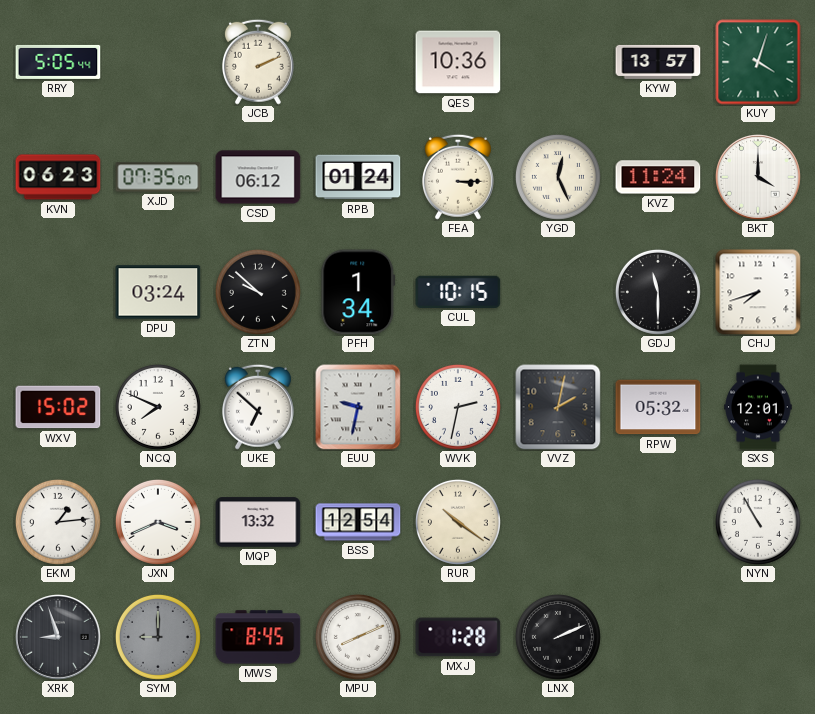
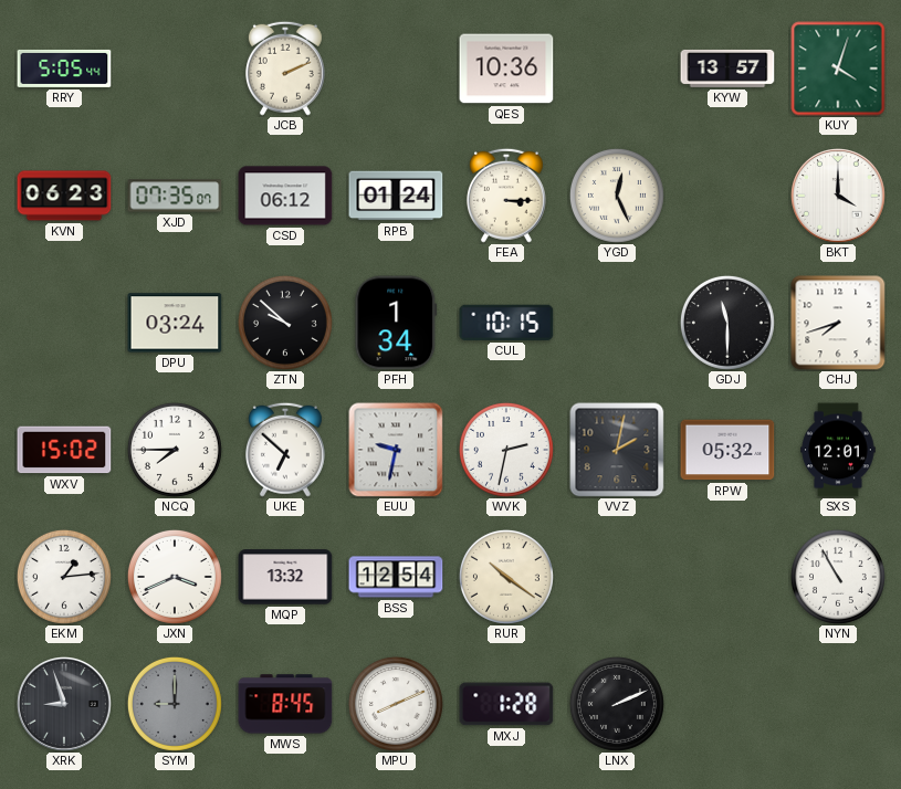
KVZ: 11:24 -> none (658, 177)
NCQ: 7:49 -> 7:45 (175, 450)
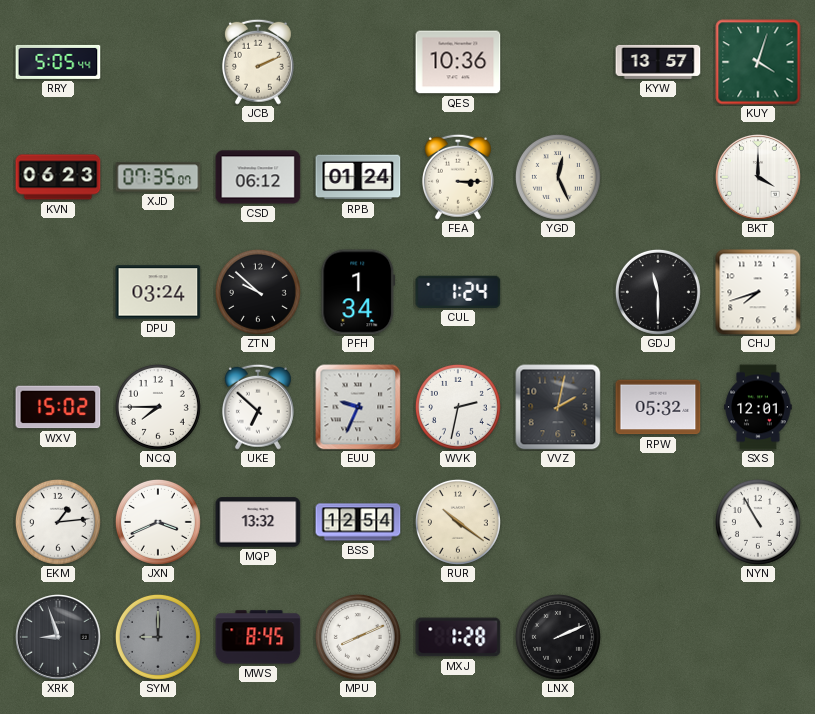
CUL: 10:15 -> 1:24 (458, 292)
EUU: 9:32 -> 9:34 (358, 407)
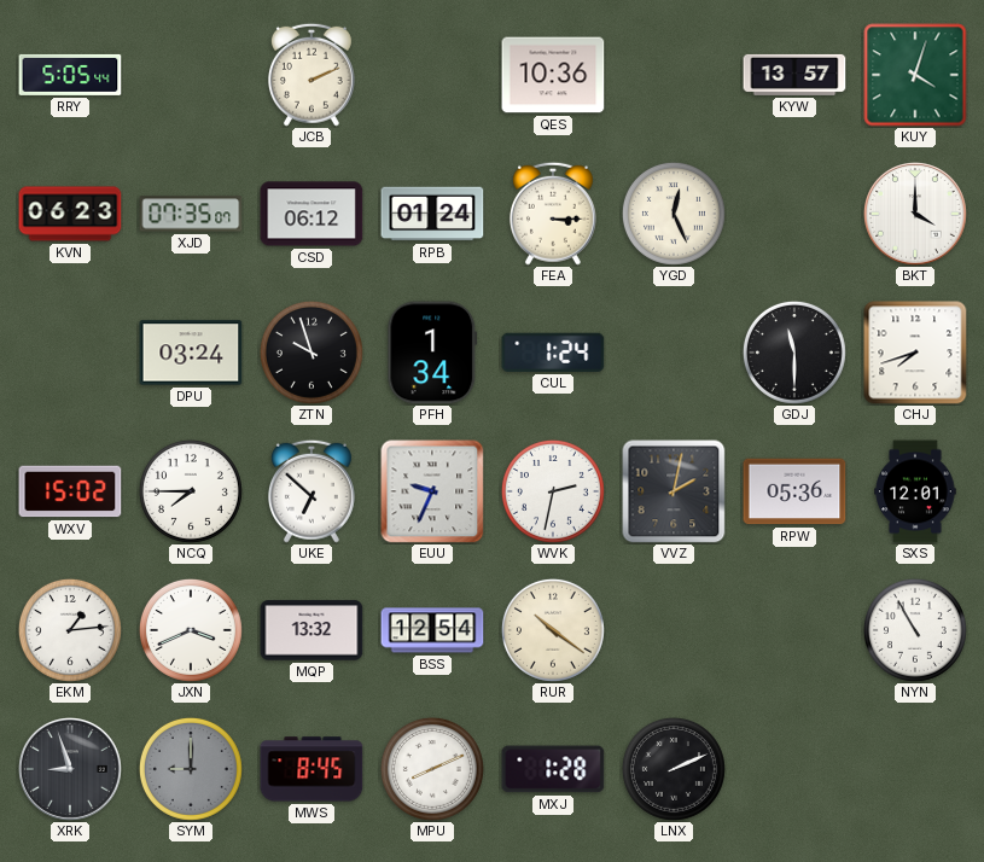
ZTN: 9:52 -> 9:57 (311, 353)
RPW: 05:32 -> 05:36 (794, 491)
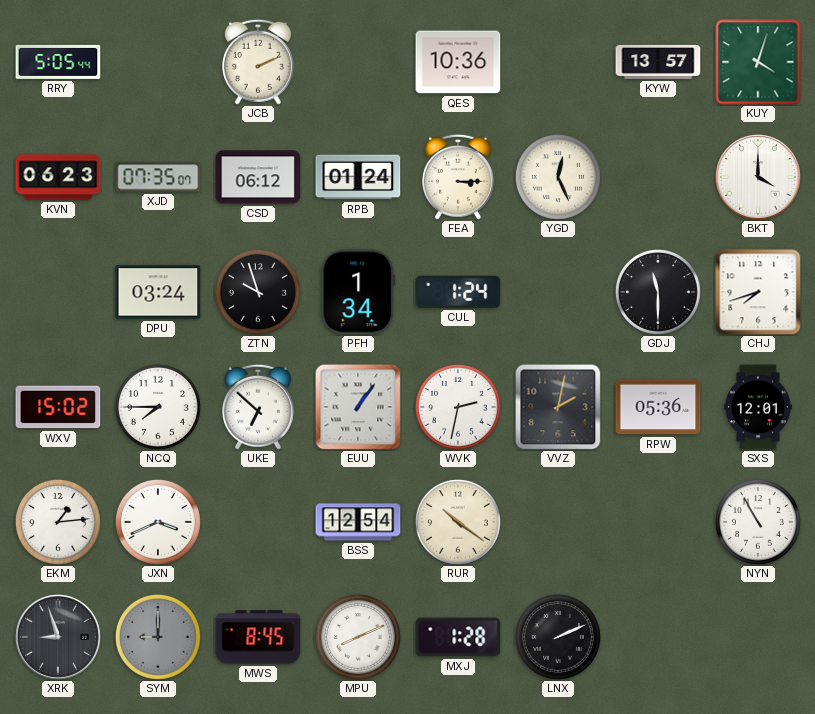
EUU: 9:34 -> 1:06 (358, 407)
MQP: 13:32 -> none (311, 630)
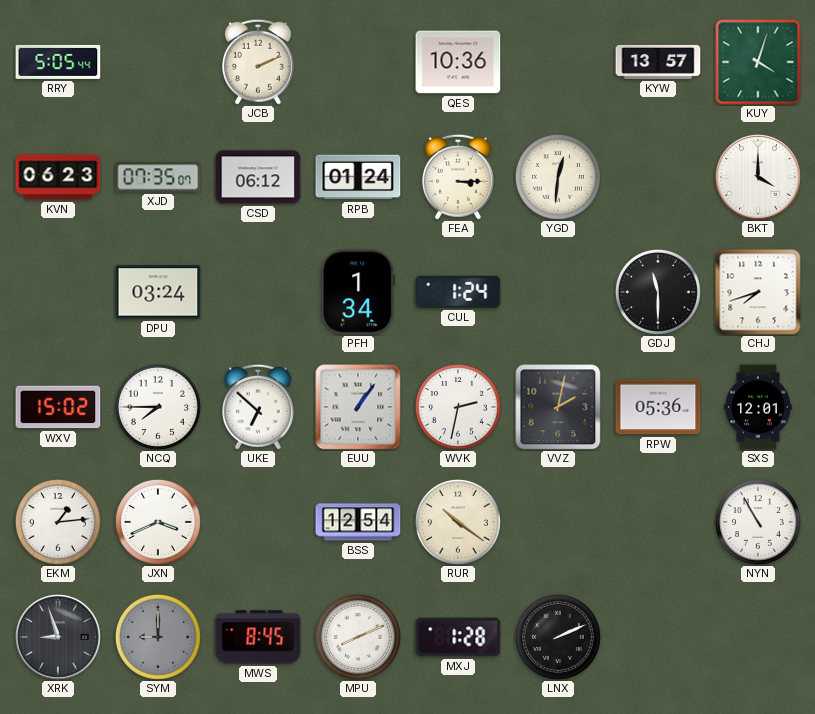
YGD: 12:26 -> 12:31 (558, 177)
ZTN: 9:57 -> none (258, 292)
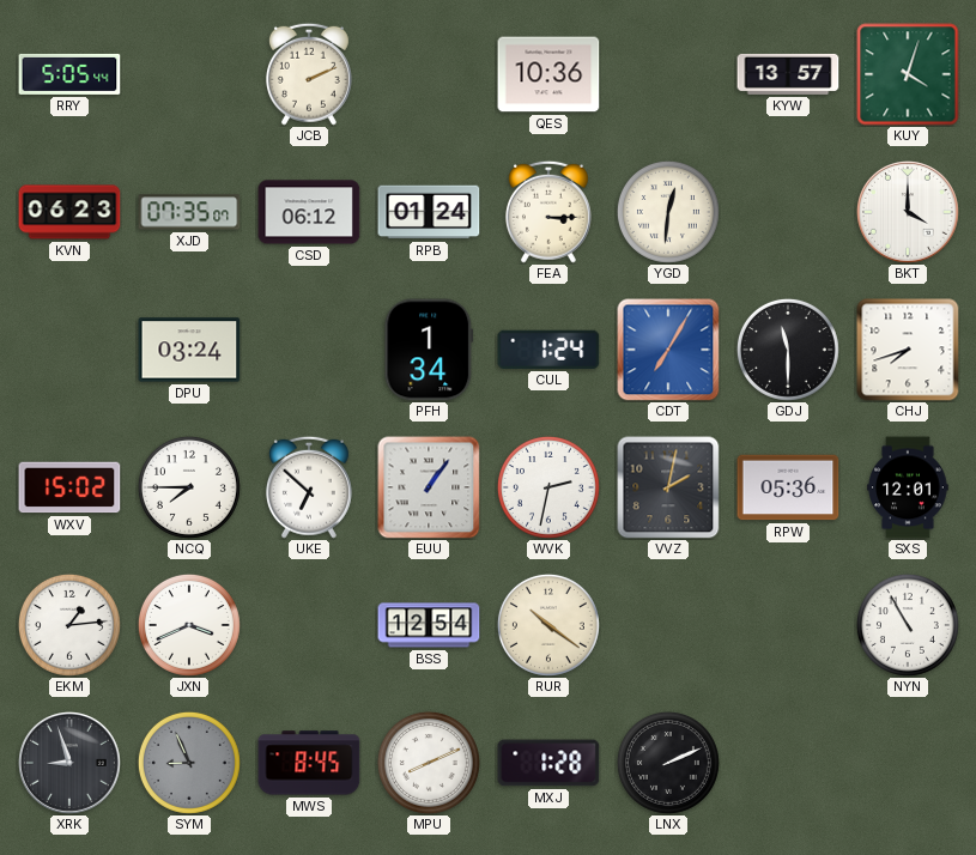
CDT: none -> 7:05 (668, 350)
SYM: 9:00 -> 8:56 (189, 763)
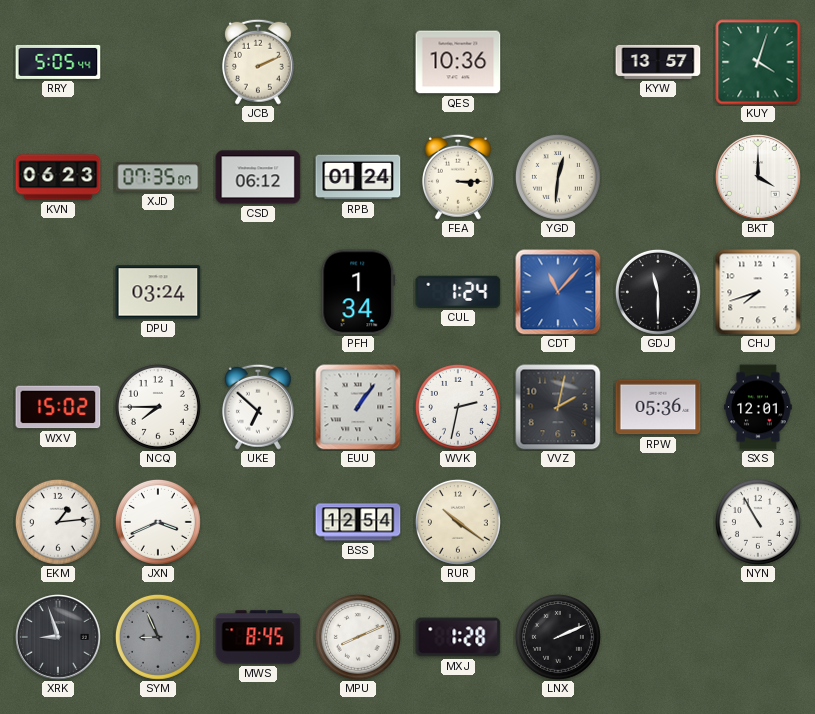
CDT: 7:05 -> 11:07 (558, 292)
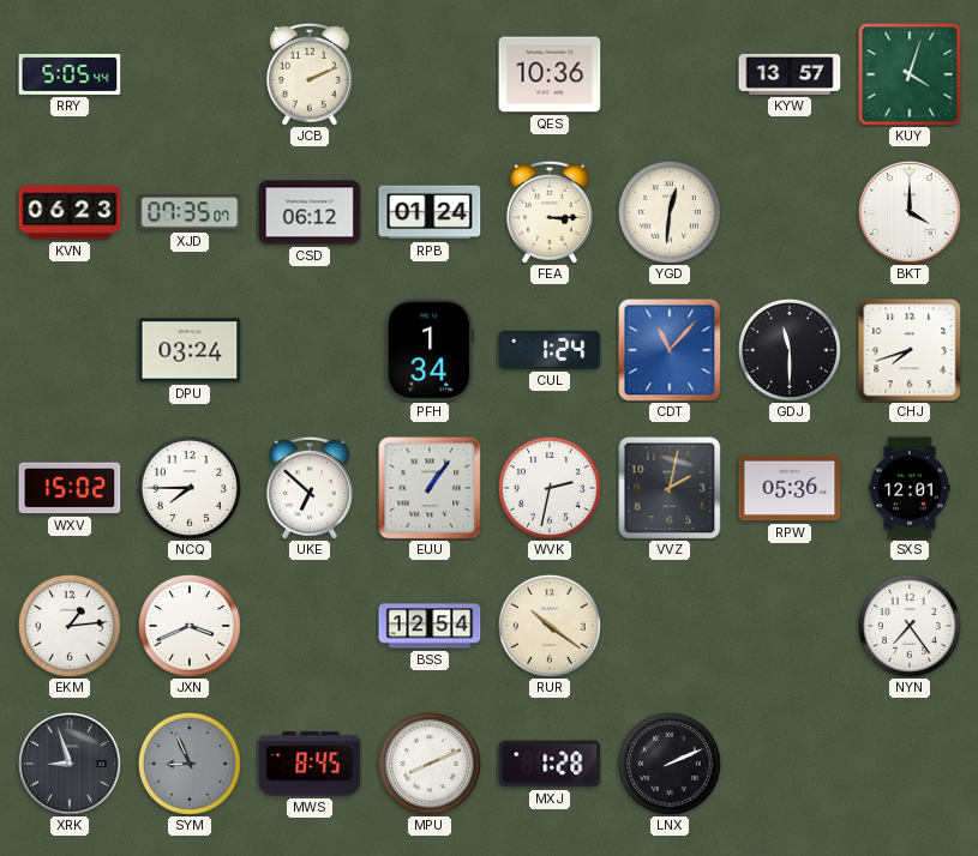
NYN: 10:55 -> 7:24 (910, 626)
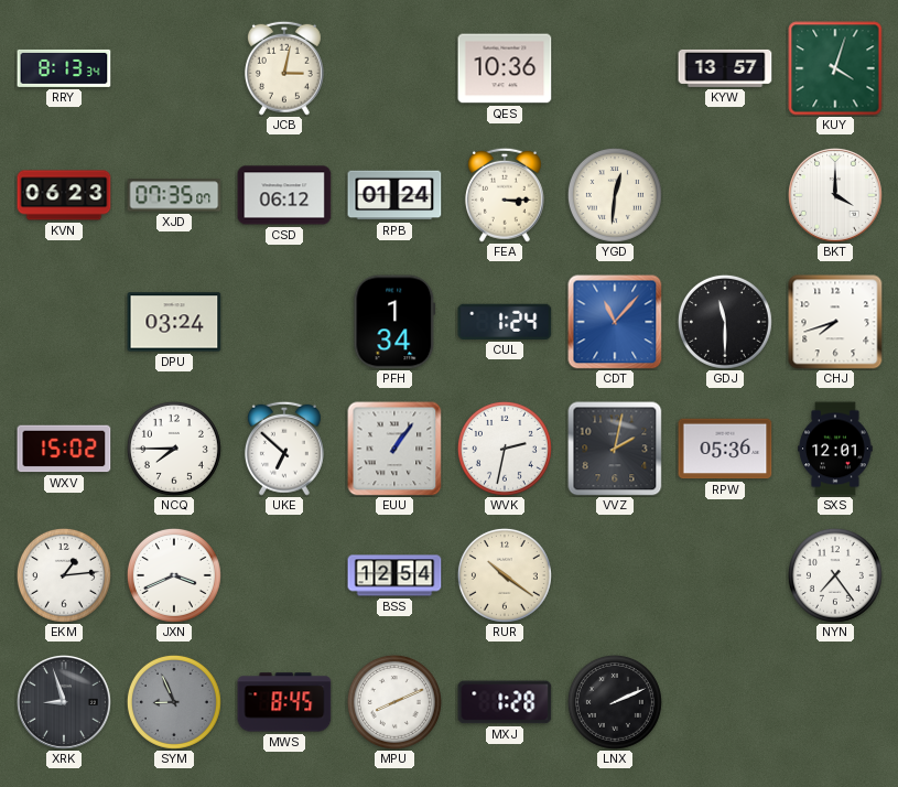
RRY: 5:05 -> 8:13 (64, 68)
JCB: 2:11 -> 3:02 (284, 68)
